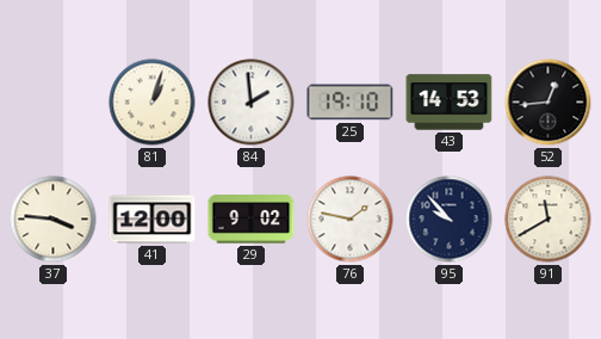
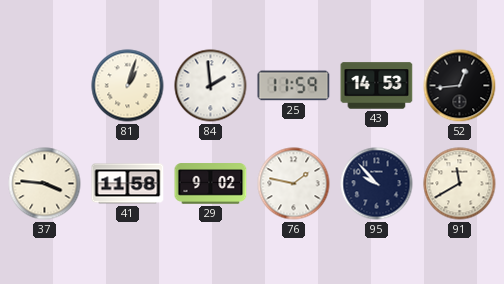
25: 19:10 -> 11:59 (294, 86)
41: 12:00 -> 11:58 (128, 184)
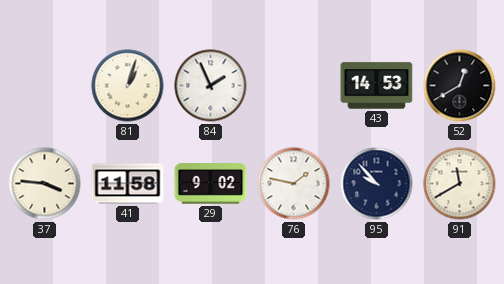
84: 1:59 -> 1:56 (211, 86)
25: 11:59 -> none (294, 86)
52: 12:44 -> 12:40 (460, 86)
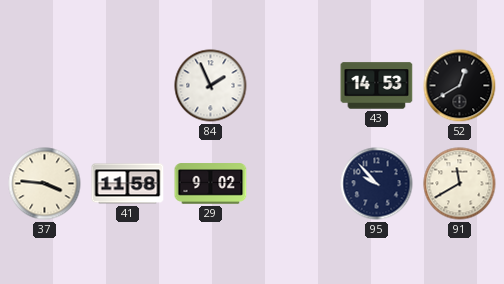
81: 1:03 -> none (128, 86)
76: 1:47 -> none (294, 184)
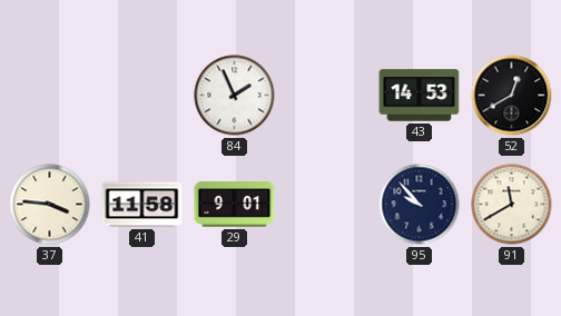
29: 9:02 -> 9:01 (235, 205)
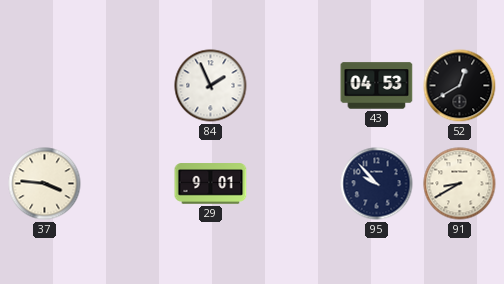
43: 14:53 -> 04:53 (377, 86)
41: 11:58 -> none (142, 205)
91: 11:40 -> 8:40 (460, 184)
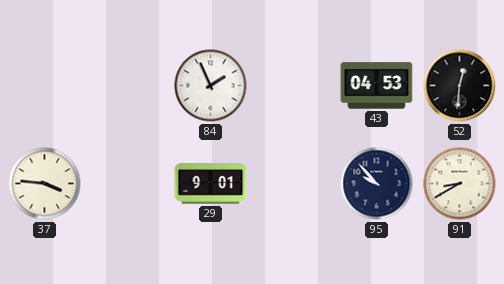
52: 12:40 -> 12:31 (460, 86)
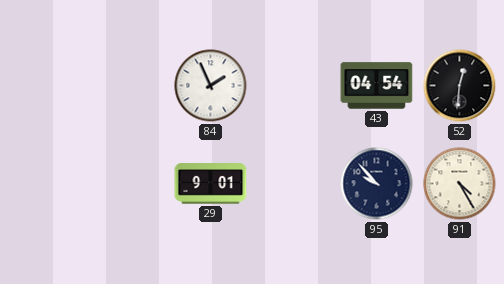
43: 04:53 -> 04:54 (377, 86)
37: 3:46 -> none (45, 184)
91: 8:40 -> 4:25 (460, 184)
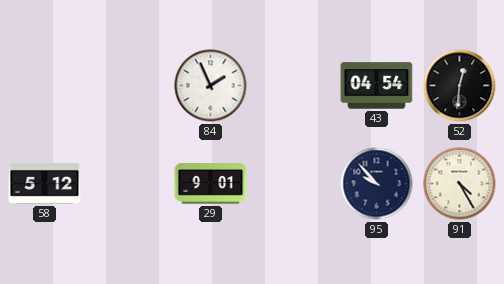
58: none -> 5:12 (45, 183)
